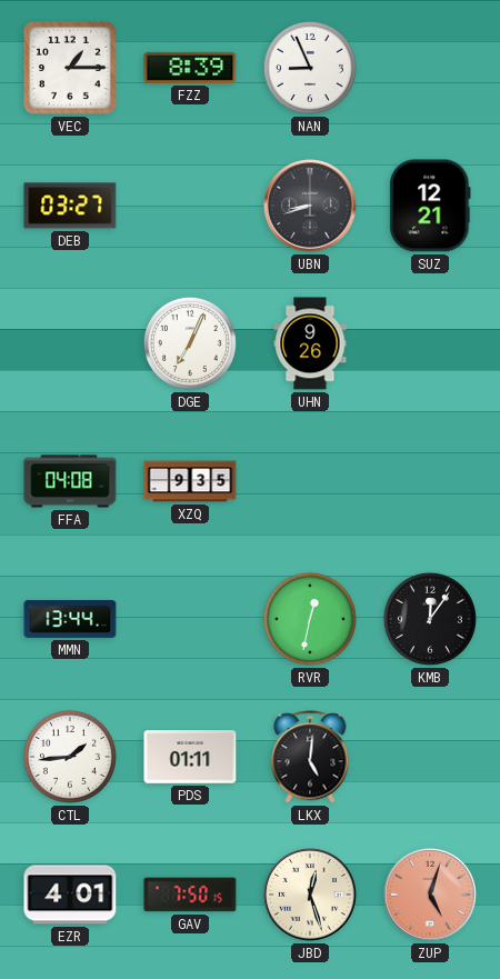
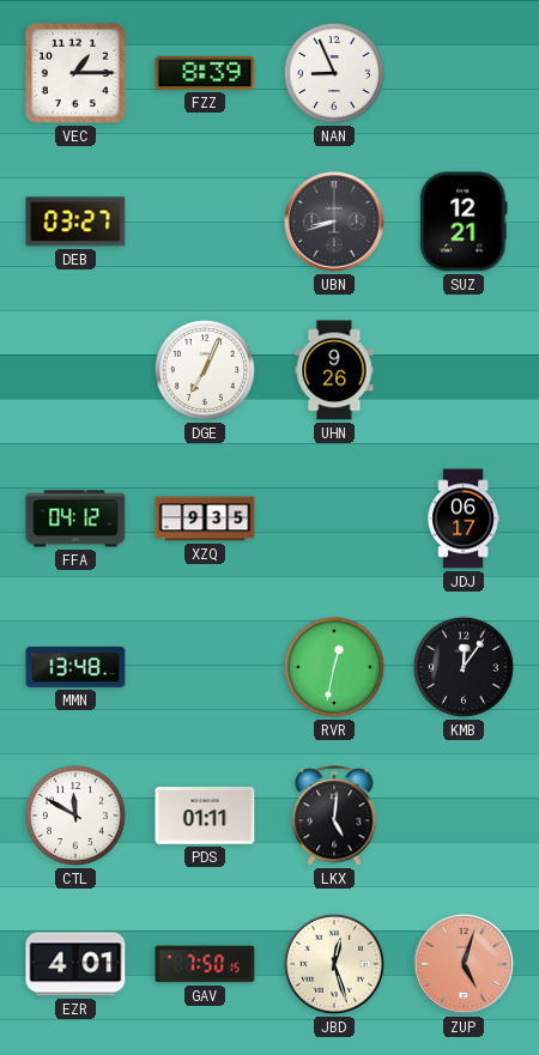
FFA: 04:08 -> 04:12 (75, 519)
JDJ: none -> 06:17 (464, 519)
MMN: 13:44 -> 13:48 (75, 667)
CTL: 1:44 -> 11:50 (75, 815)
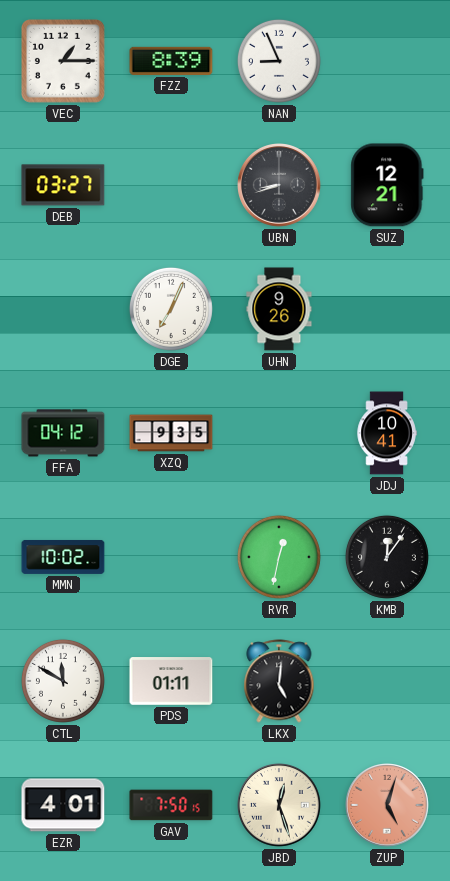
JDJ: 06:17 -> 10:41 (387, 433)
MMN: 13:48 -> 10:02 (63, 557)
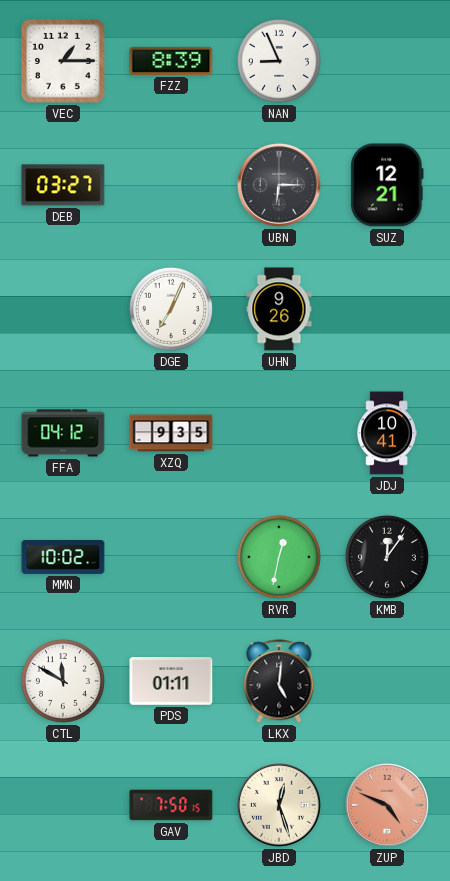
UBN: 8:42 -> 6:15 (280, 186)
EZR: 4:01 -> none (63, 805)
ZUP: 5:03 -> 4:49 (388, 806)
